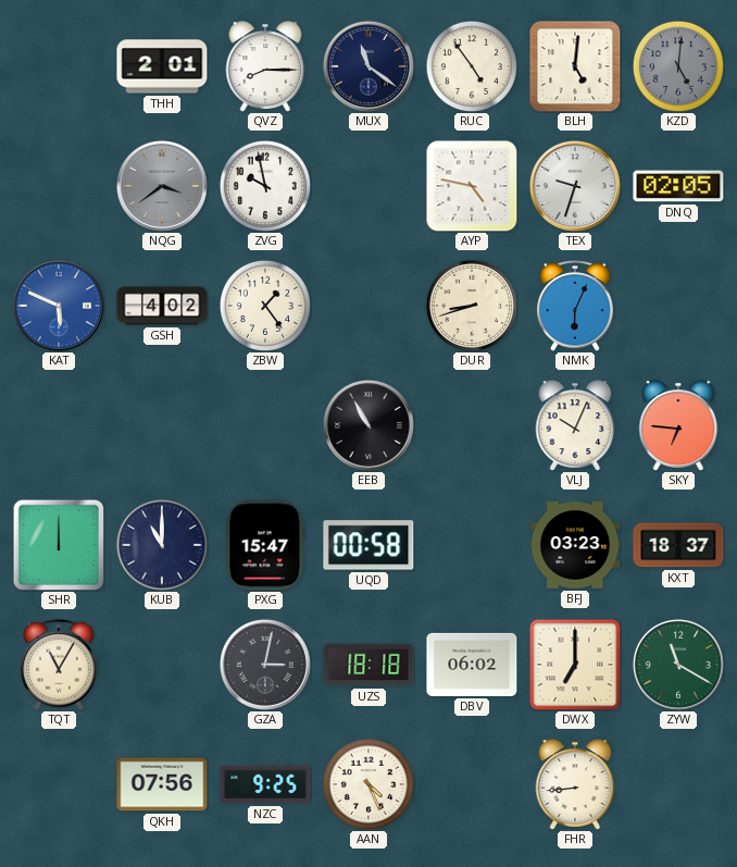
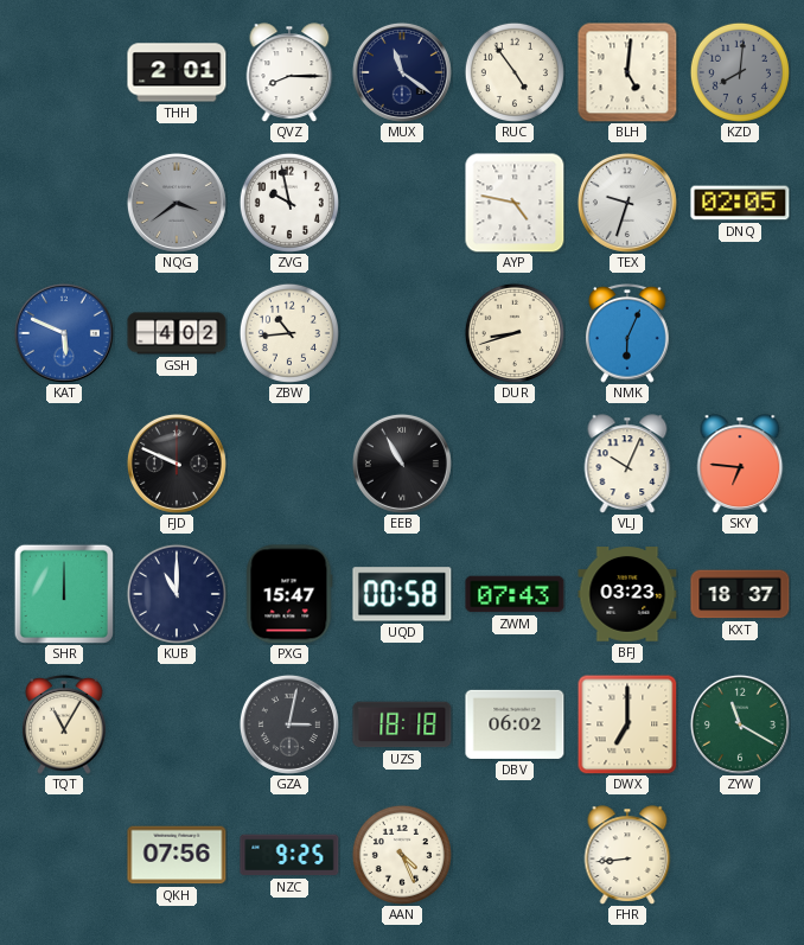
KZD: 5:01 -> 8:01 (740, 72)
ZBW: 1:24 -> 10:44 (289, 333)
FJD: none -> 9:49 (177, 464)
ZWM: none -> 07:43 (515, 594)
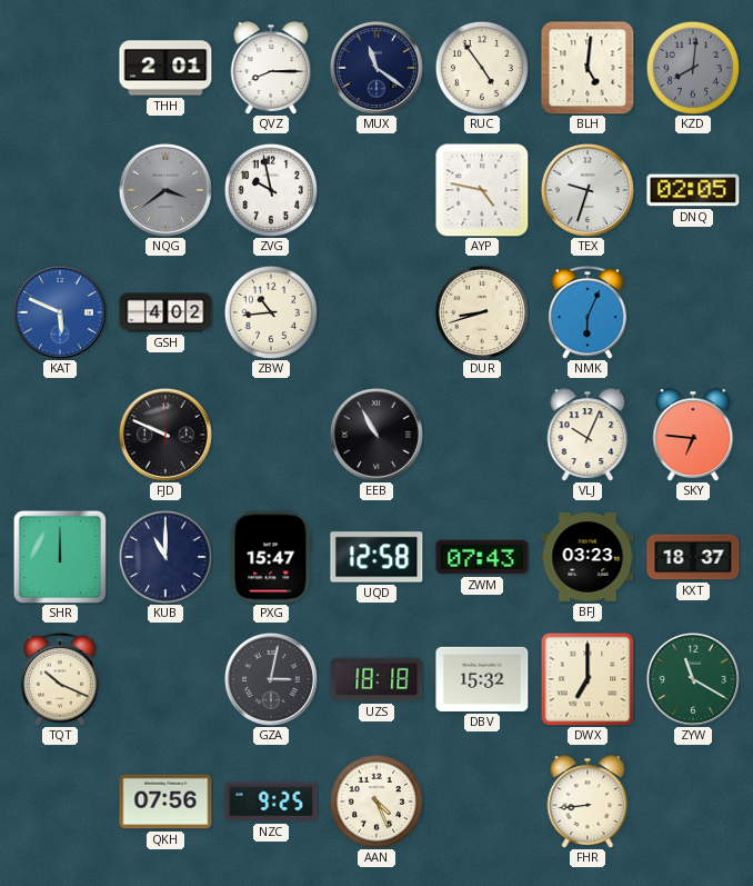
UQD: 00:58 -> 12:58 (376, 557)
TQT: 11:05 -> 10:19 (60, 679)
DBV: 06:02 -> 15:32 (482, 679)
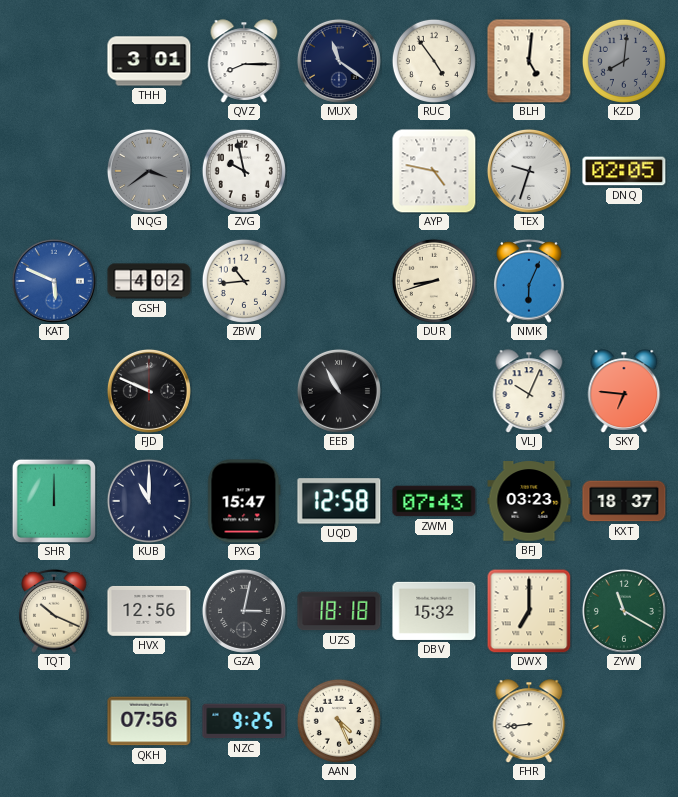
THH: 2:01 -> 3:01 (149, 61)
HVX: none -> 12:56 (149, 611)
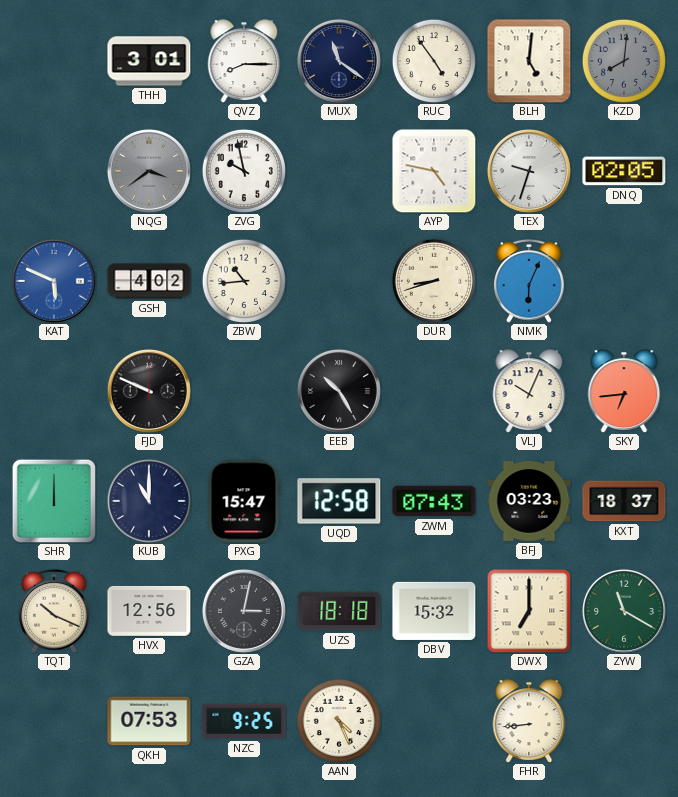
EEB: 10:55 -> 10:25 (339, 391)
SKY: 6:46 -> 6:44 (624, 391)
QKH: 07:56 -> 07:53 (149, 721)
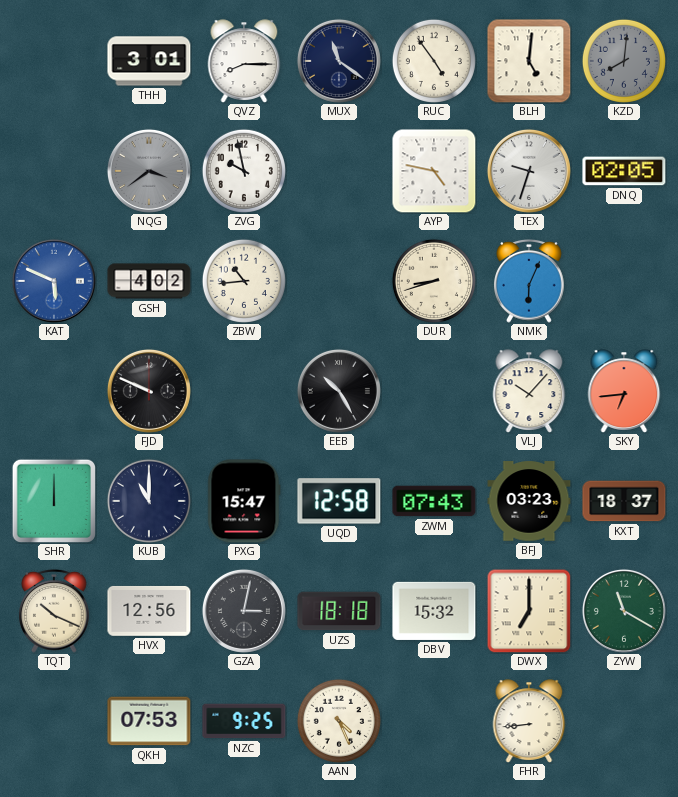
VLJ: 10:04 -> 10:07 (529, 391)
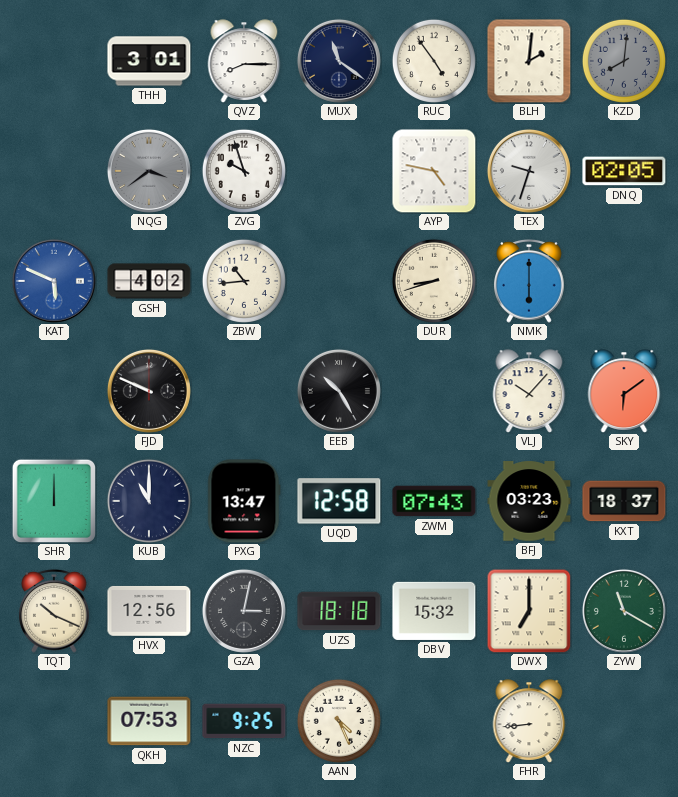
BLH: 5:01 -> 2:01 (529, 61)
ZVG: 9:58 -> 9:57 (244, 171)
NMK: 6:04 -> 6:00 (529, 281)
SKY: 6:44 -> 6:09 (624, 391)
PXG: 15:47 -> 13:47 (244, 501)
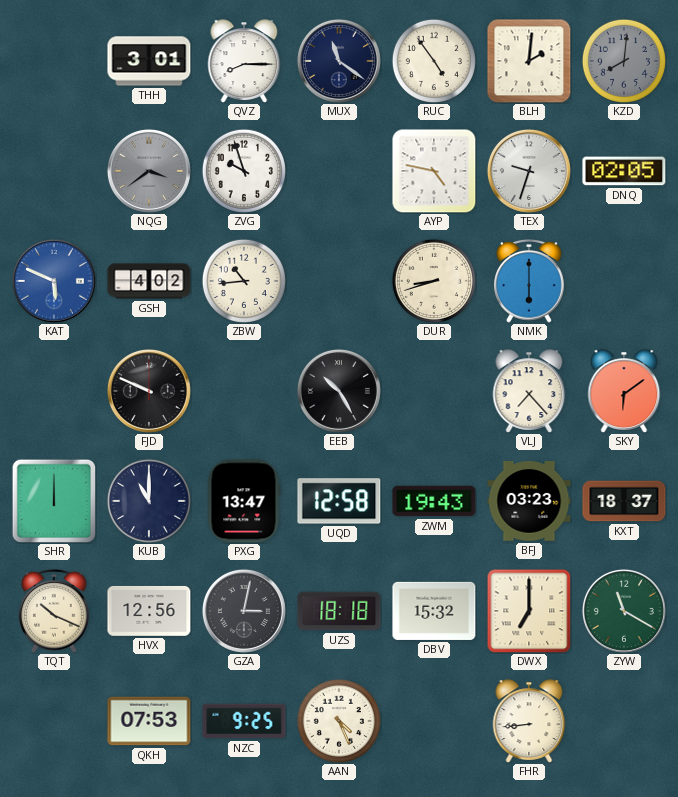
VLJ: 10:07 -> 7:23 (529, 391)
ZWM: 07:43 -> 19:43 (434, 501)
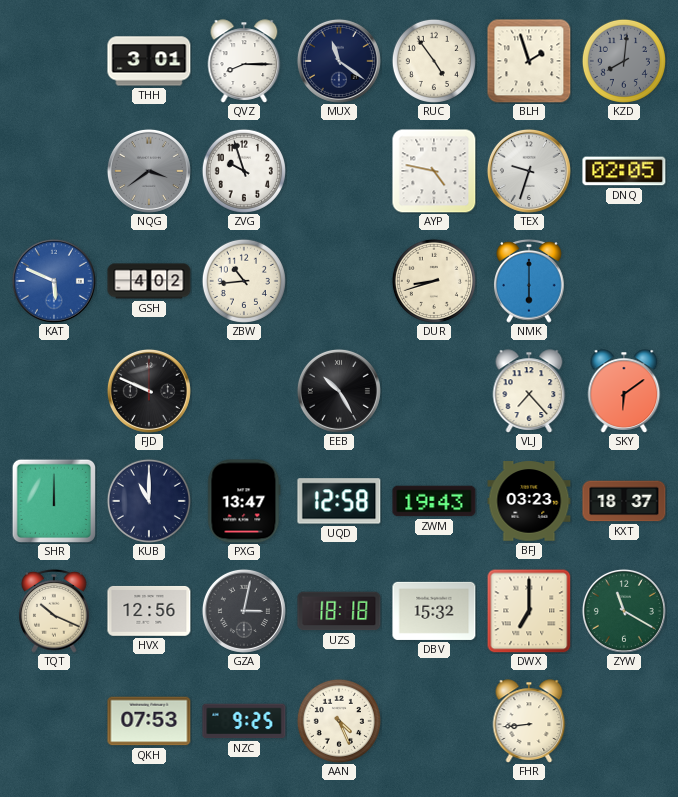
BLH: 2:01 -> 1:57 (529, 61)
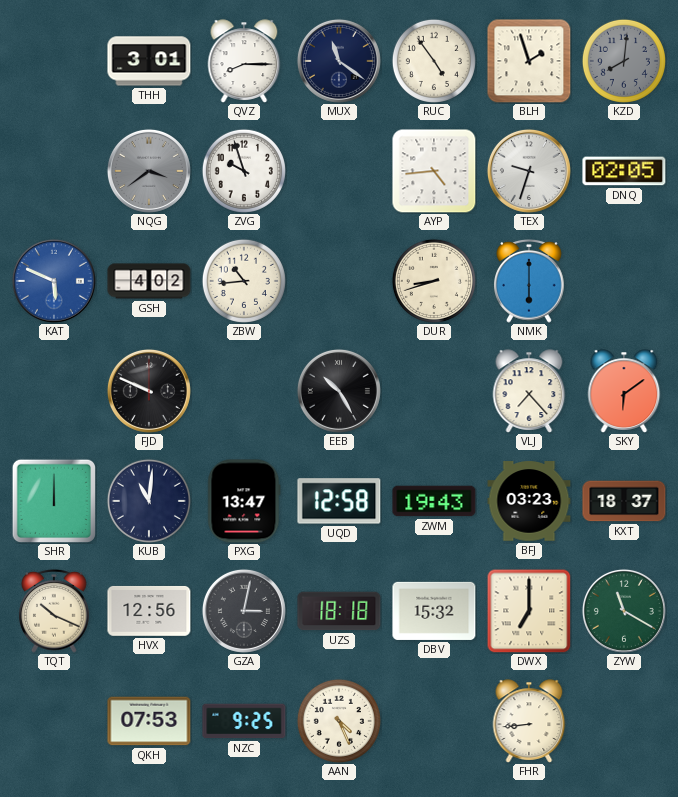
AYP: 4:47 -> 4:44 (434, 171)
KUB: 11:00 -> 11:01 (149, 501)
